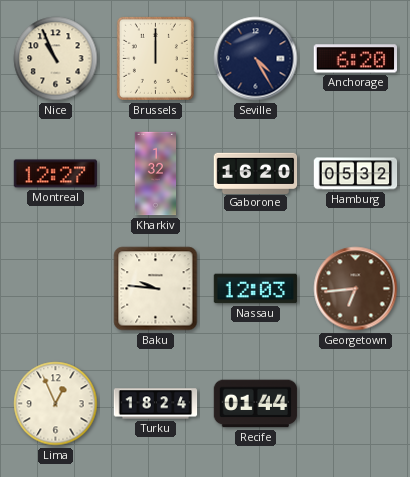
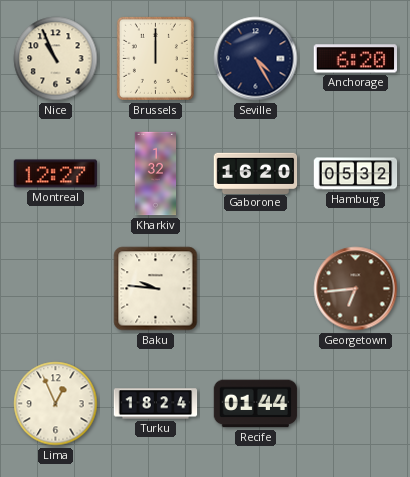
Nassau: 12:03 -> none (256, 289)
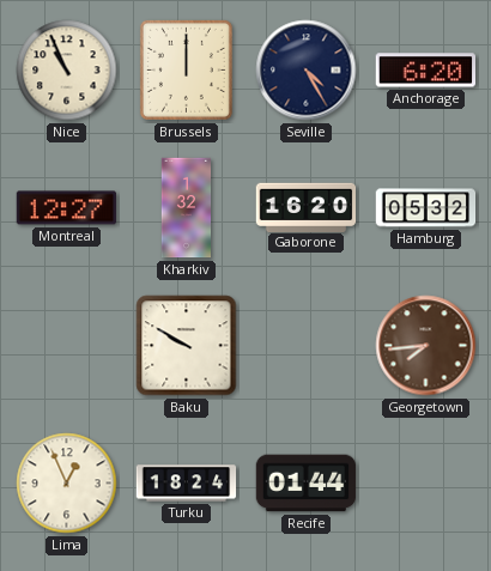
Baku: 9:46 -> 9:50 (187, 346)
Georgetown: 6:44 -> 7:44 (426, 346)
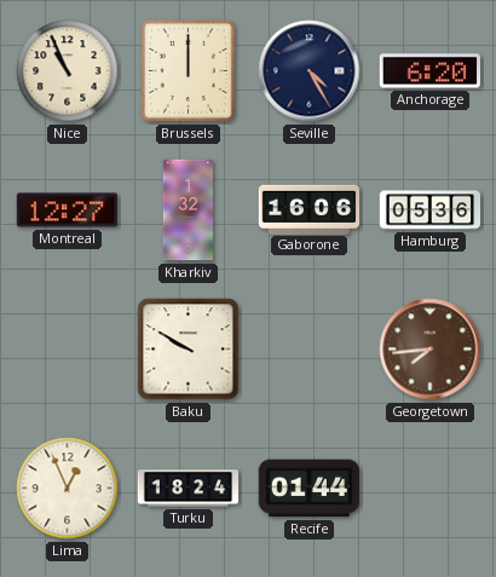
Gaborone: 16:20 -> 16:06 (310, 209)
Hamburg: 05:32 -> 05:36 (431, 210)
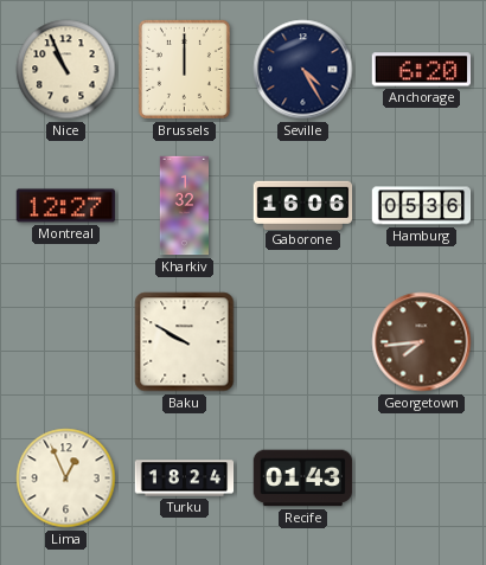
Recife: 01:44 -> 01:43 (303, 479)
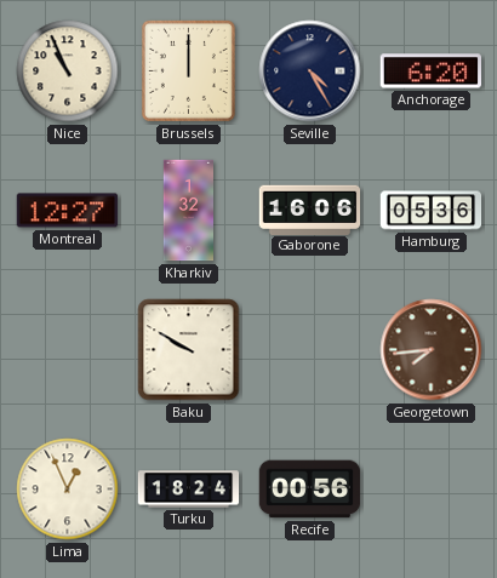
Recife: 01:43 -> 00:56 (310, 490)
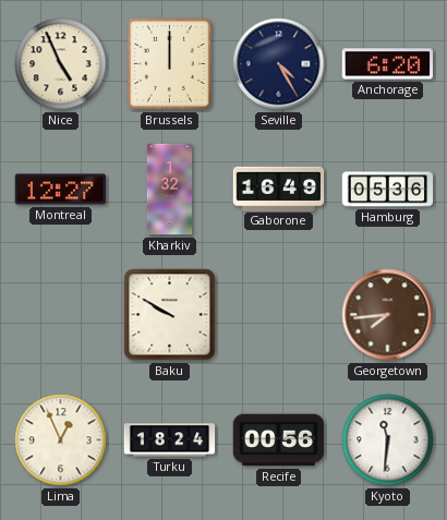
Nice: 10:56 -> 4:56 (61, 64)
Gaborone: 16:06 -> 16:49 (279, 189)
Kyoto: none -> 11:31 (388, 440)
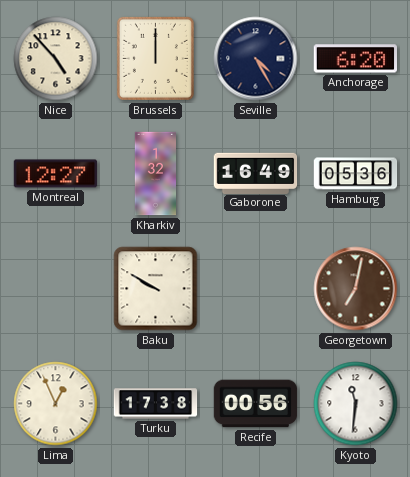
Nice: 4:56 -> 4:53 (56, 59)
Georgetown: 7:44 -> 7:02 (356, 289)
Turku: 18:24 -> 17:38 (156, 404)
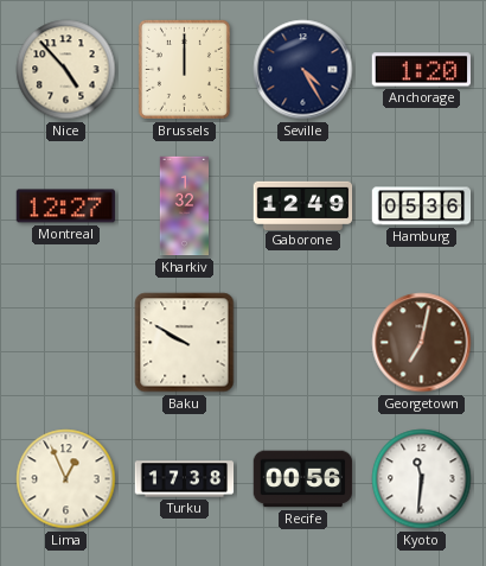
Anchorage: 6:20 -> 1:20 (422, 70)
Gaborone: 16:49 -> 12:49 (303, 205)
